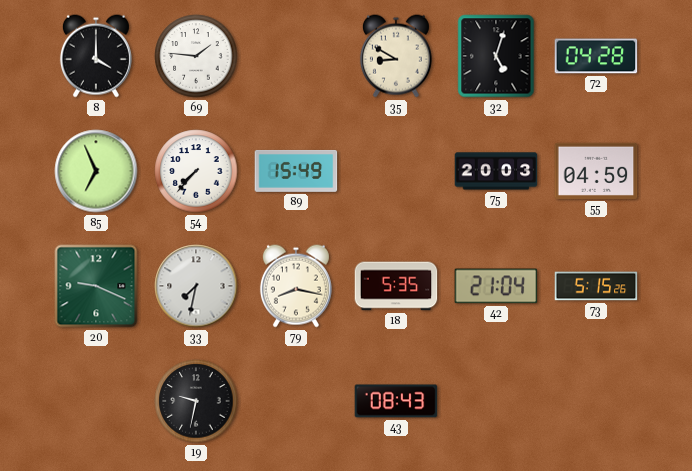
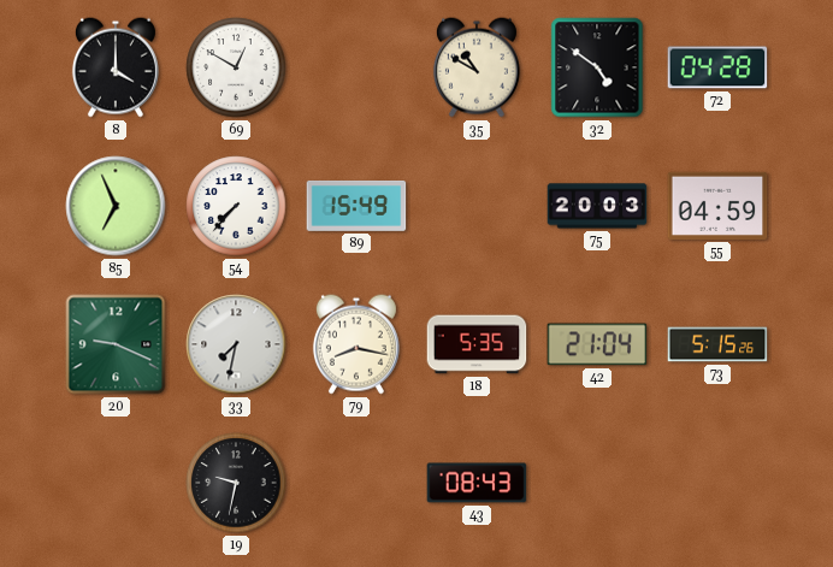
69: 1:46 -> 12:50 (236, 67)
35: 8:50 -> 10:50 (477, 67)
32: 5:03 -> 4:51 (597, 67)
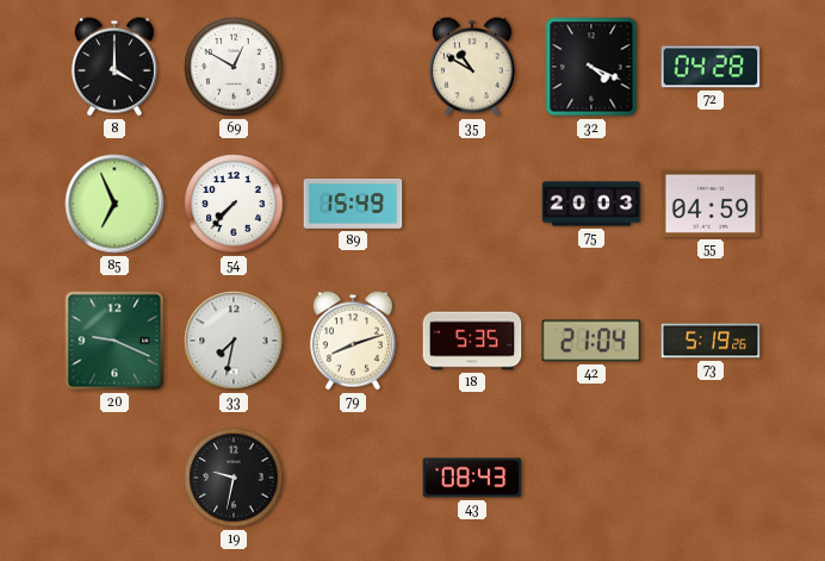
32: 4:51 -> 4:19 (591, 67)
79: 8:17 -> 8:12 (353, 341)
73: 5:15 -> 5:19 (711, 341)
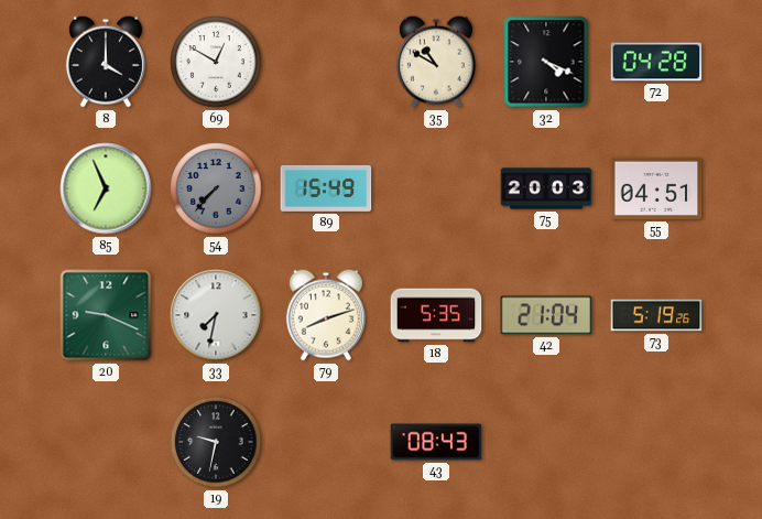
54 dial: white -> grey (216, 188)
55: 04:59 -> 04:51 (656, 188)
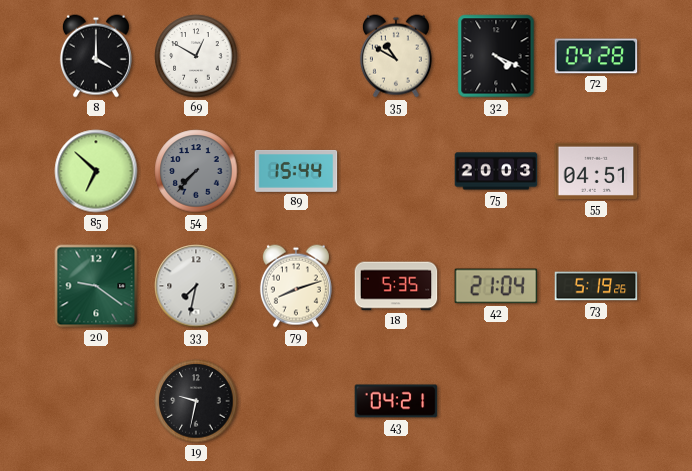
85: 6:56 -> 6:52 (96, 171)
89: 15:49 -> 15:44 (296, 171)
20: 9:19 -> 9:21 (96, 286)
43: 08:43 -> 04:21 (396, 401)
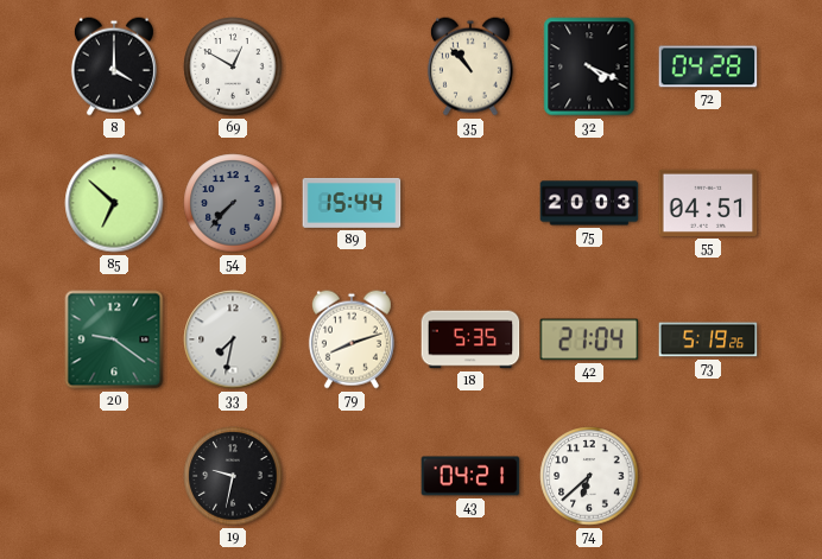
35: 10:50 -> 10:53 (470, 66)
74: none -> 6:38 (589, 476)
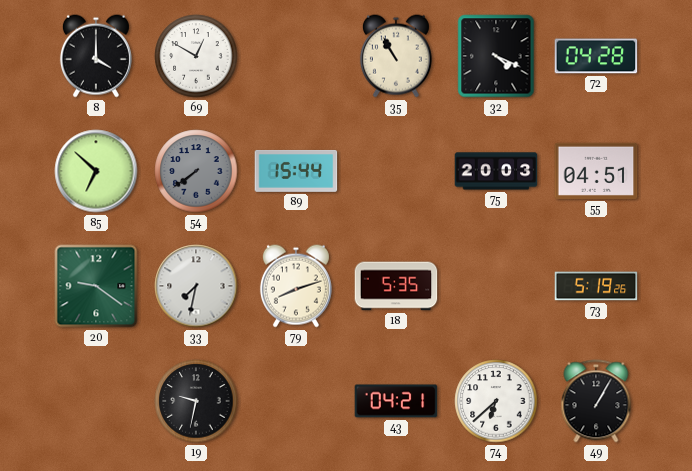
35: 10:53 -> 10:55 (396, 56)
54: 7:37 -> 7:39 (196, 171)
42: 21:04 -> none (589, 339)
49: none -> 1:05 (596, 401)
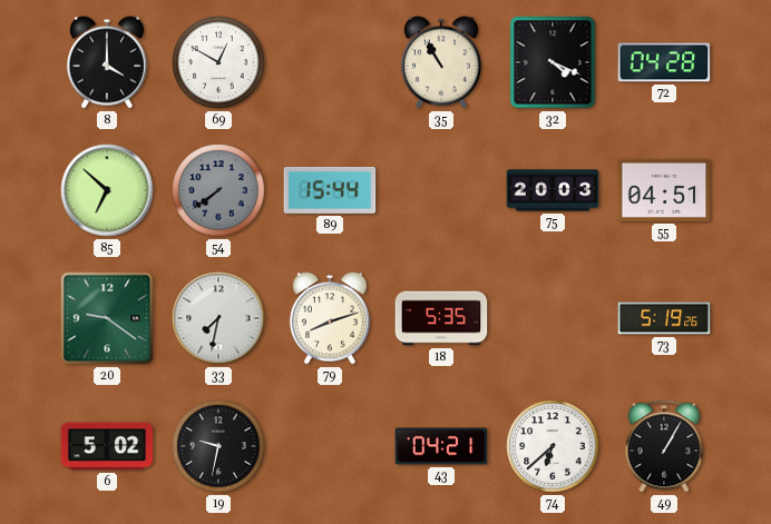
6: none -> 5:02 (107, 446)
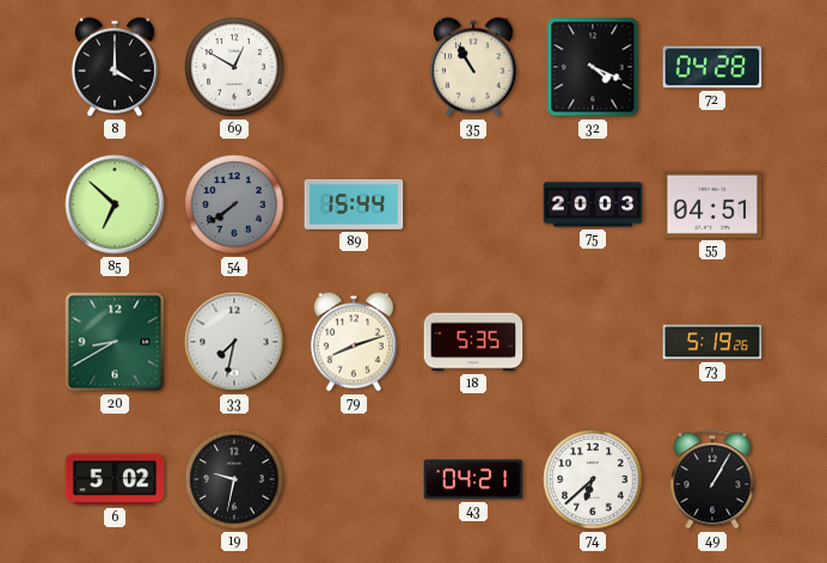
20: 9:21 -> 8:40 (115, 342)
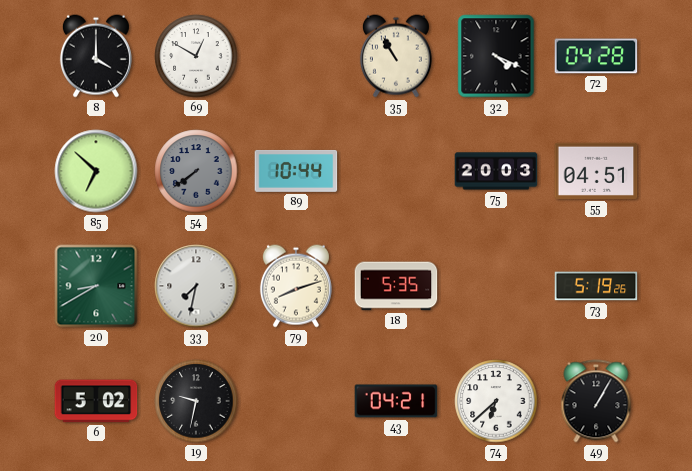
89: 15:44 -> 10:44 (296, 171)
